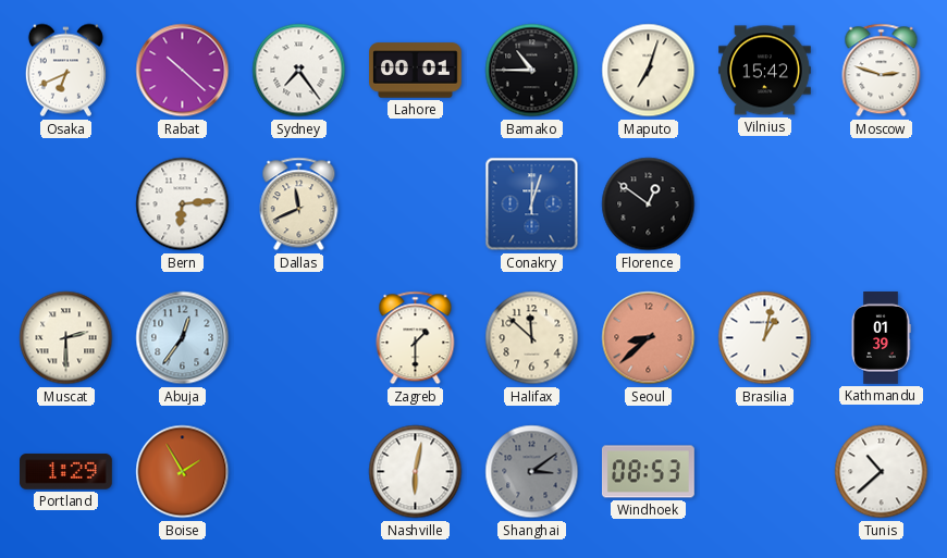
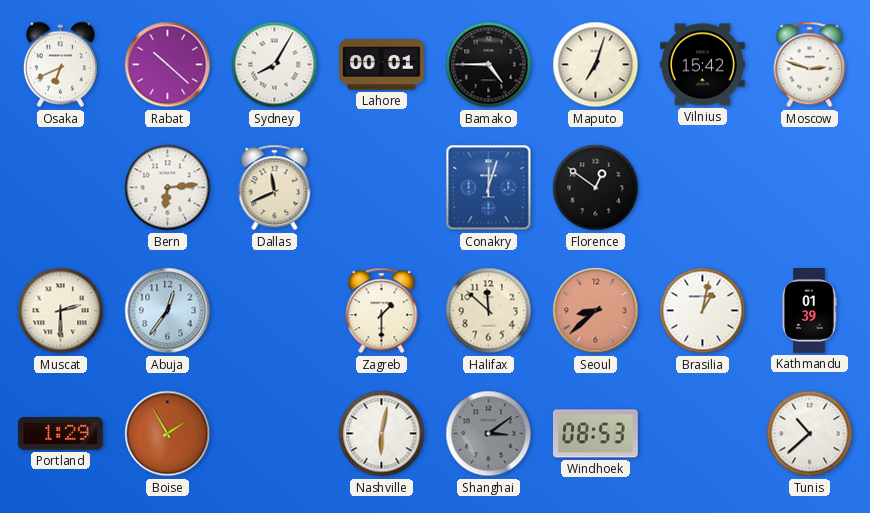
Sydney: 7:24 -> 8:05 (275, 65)
Bamako: 10:45 -> 4:45 (489, 65)
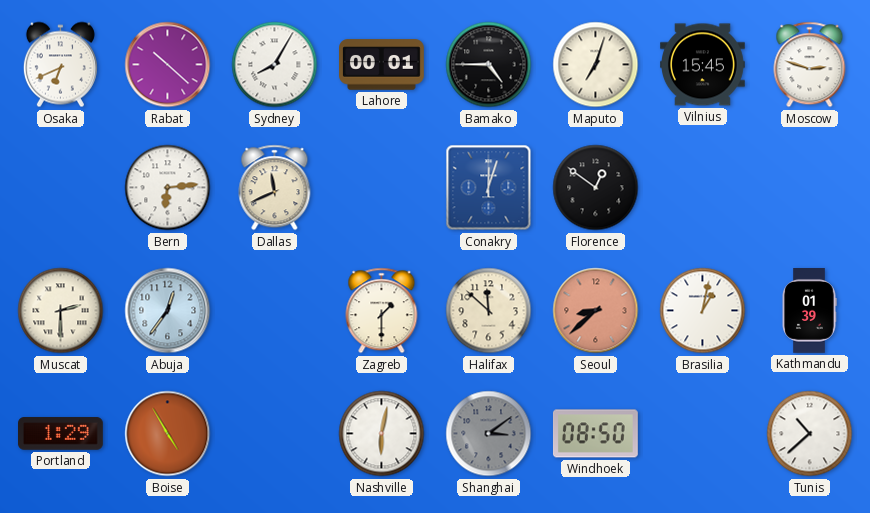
Vilnius: 15:42 -> 15:45 (703, 65)
Boise: 1:55 -> 4:55 (168, 434)
Windhoek: 08:53 -> 08:50 (595, 434)
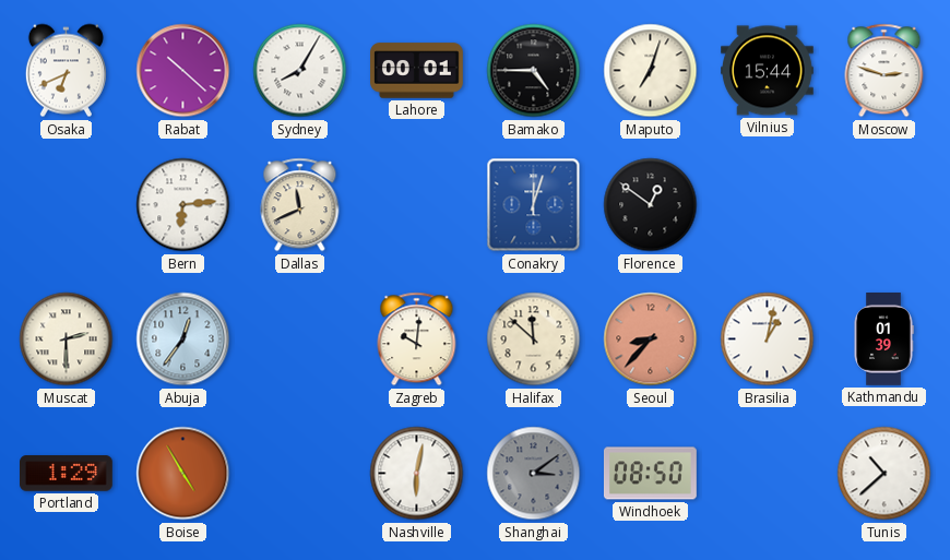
Vilnius: 15:45 -> 15:44 (768, 71)
Zagreb: 1:30 -> 10:01 (417, 339)
Seoul: 8:38 -> 8:37 (651, 339)
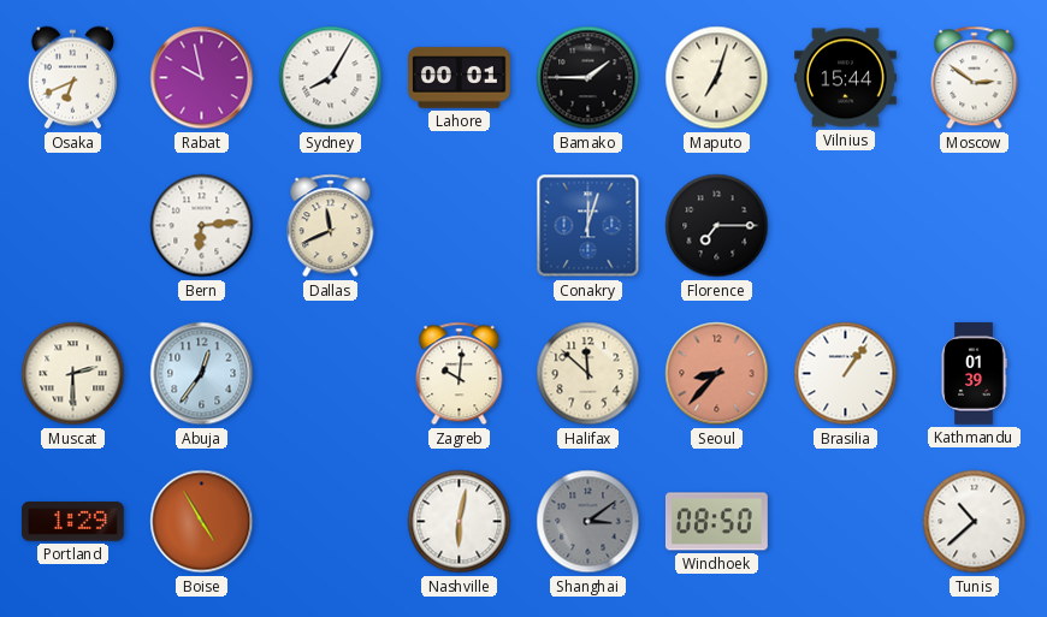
Rabat: 10:22 -> 9:58 (202, 78)
Bamako: 4:45 -> 1:45 (588, 78)
Moscow: 2:48 -> 2:51 (975, 78)
Florence: 12:51 -> 7:15 (717, 226)
Brasilia: 1:02 -> 1:06 (846, 374)
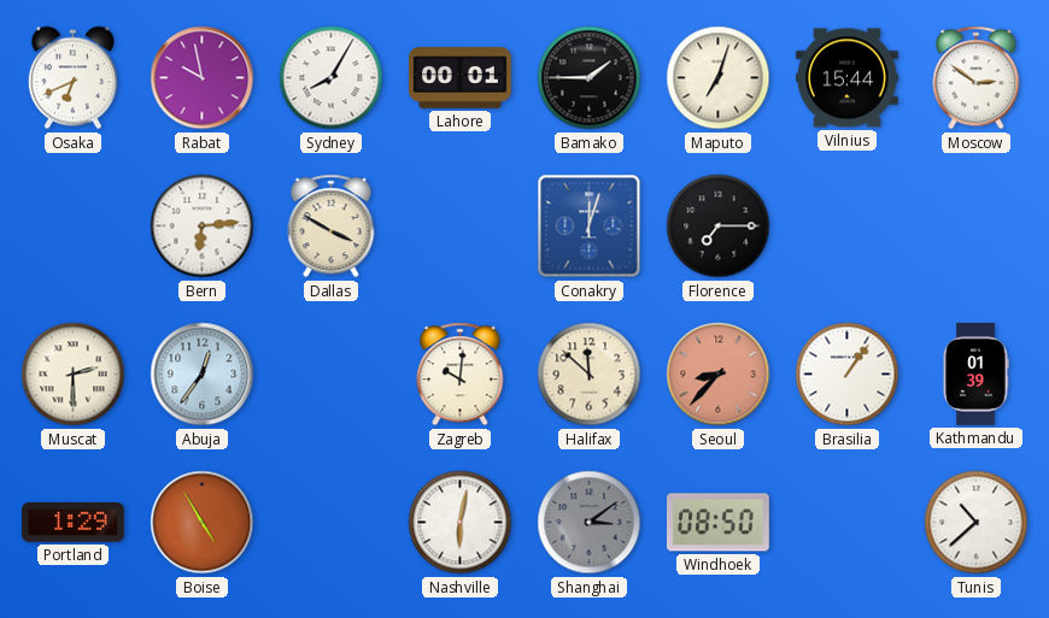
Dallas: 11:41 -> 3:50 (332, 226)
